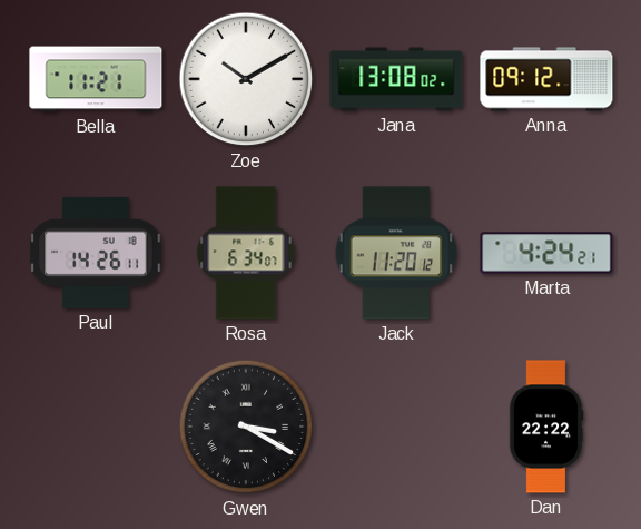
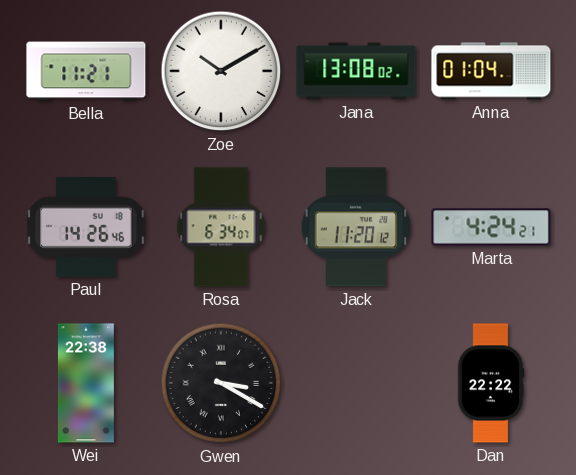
Anna: 09:12 -> 01:04 (491, 71)
Paul: 14:26:11 -> 14:26:46 (86, 228)
Wei: none -> 22:38 (86, 383)
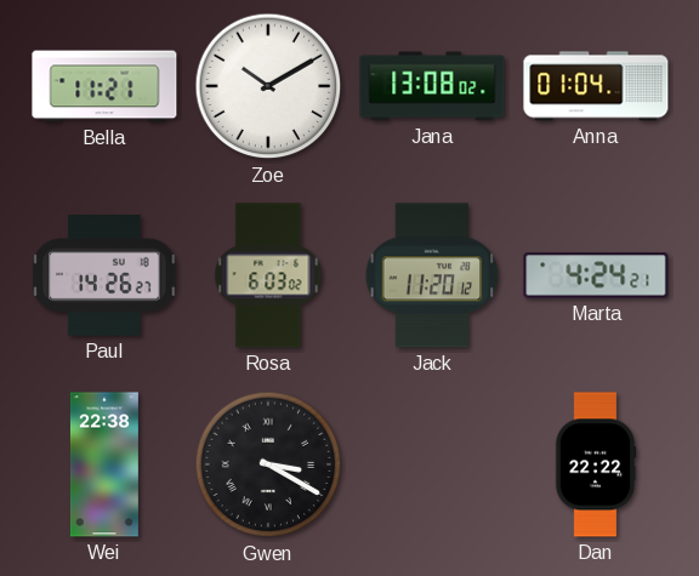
Paul: 14:26:46 -> 14:26:27 (104, 276)
Rosa: 6:34 -> 6:03 (268, 275)
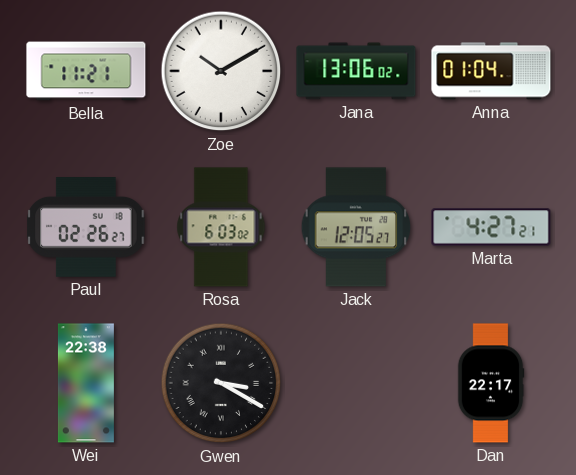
Jana: 13:08 -> 13:06 (356, 71)
Paul: 14:26 -> 02:26 (86, 228)
Jack: 11:20 -> 12:05 (356, 227)
Marta: 4:24 -> 4:27 (491, 227)
Dan: 22:22 -> 22:17 (491, 383)
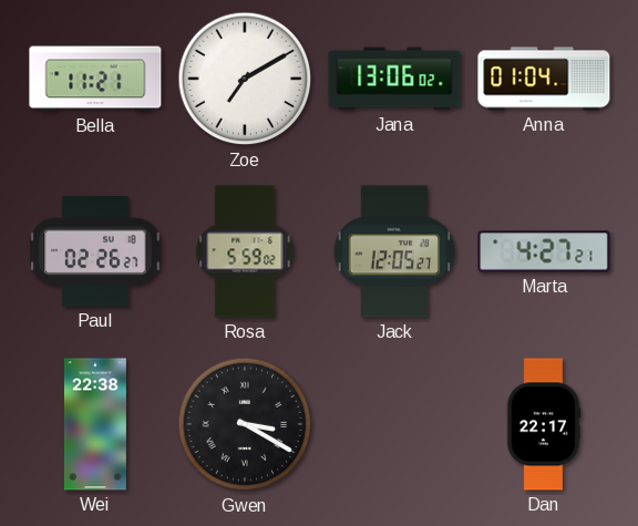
Zoe: 10:10 -> 7:10 (245, 79)
Rosa: 6:03 -> 5:59 (245, 251)
